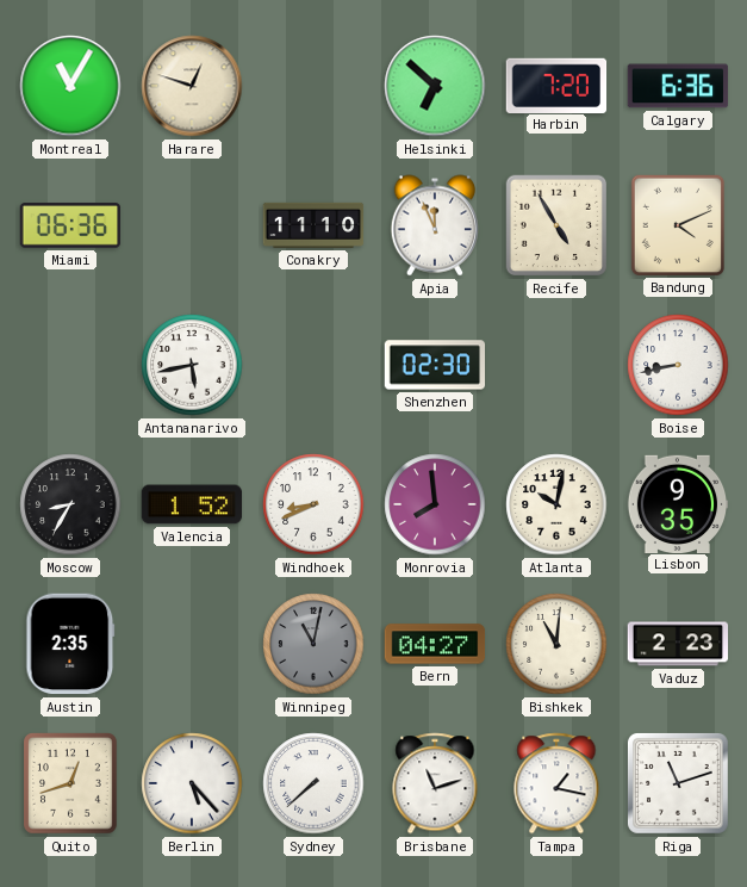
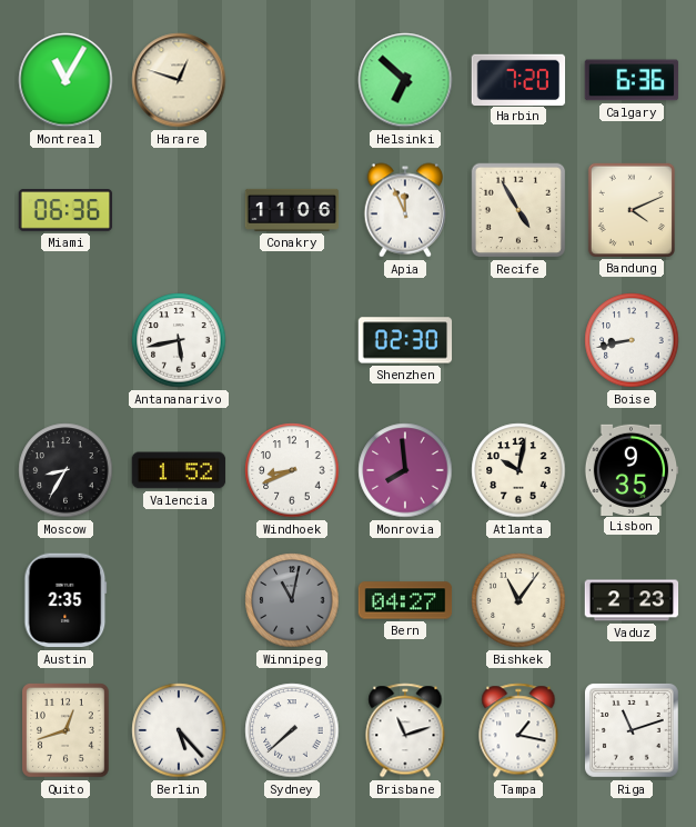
Conakry: 11:10 -> 11:06 (292, 210)
Bishkek: 11:01 -> 11:06 (518, 600)
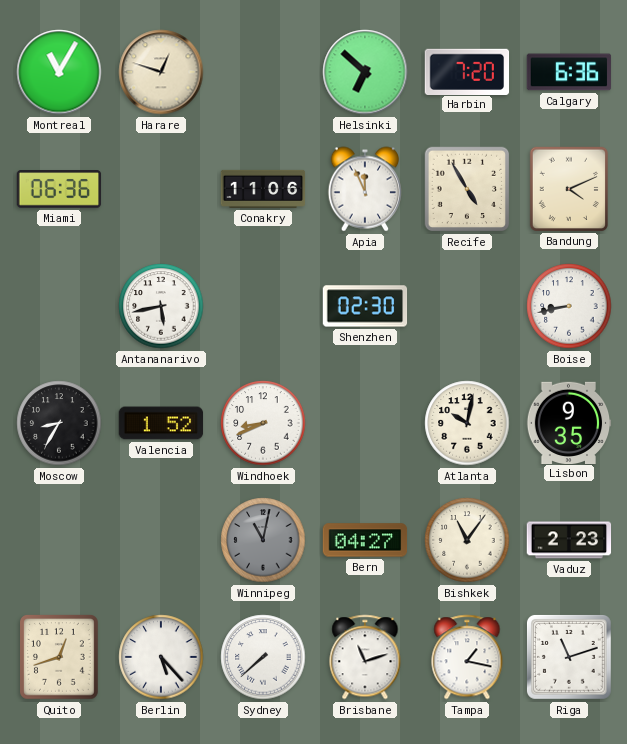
Monrovia: 7:59 -> none (405, 470)
Austin: 2:35 -> none (65, 600)
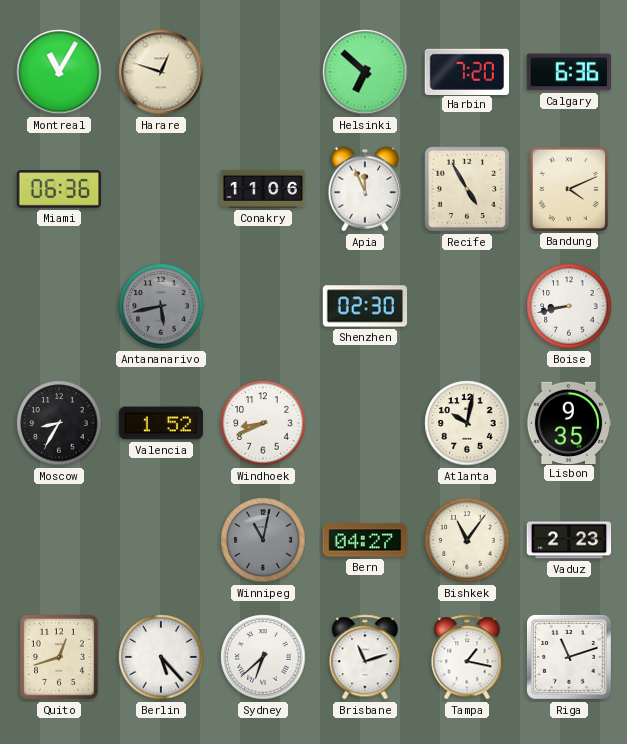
Antananarivo dial: white -> grey (161, 306)
Sydney: 7:38 -> 6:38 (263, 657)
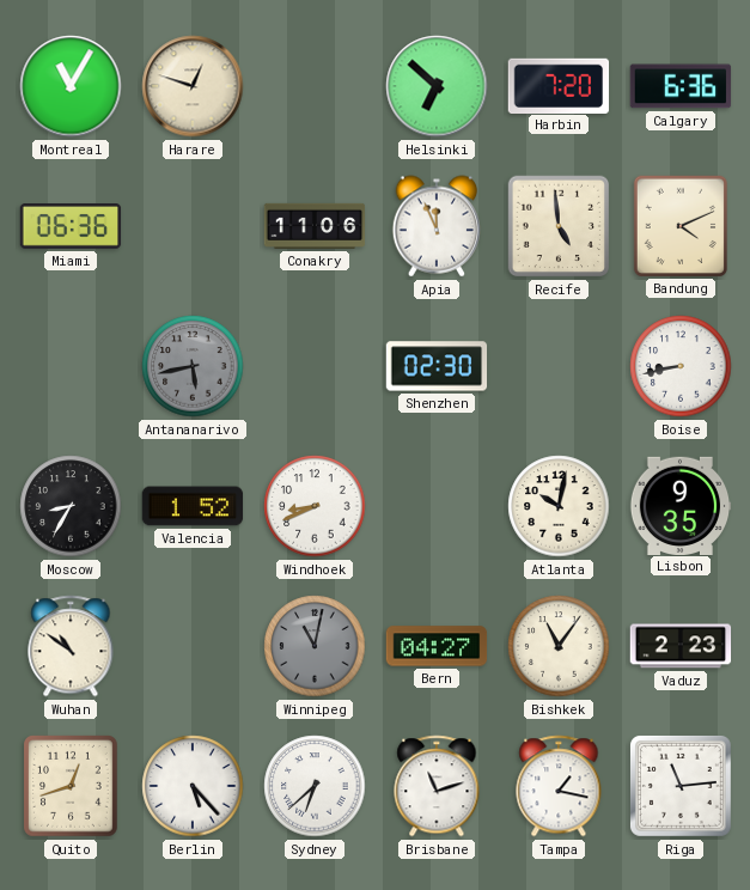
Recife: 4:55 -> 4:59 (559, 226)
Wuhan: none -> 10:51 (71, 646)
Riga: 11:12 -> 11:14 (681, 786)
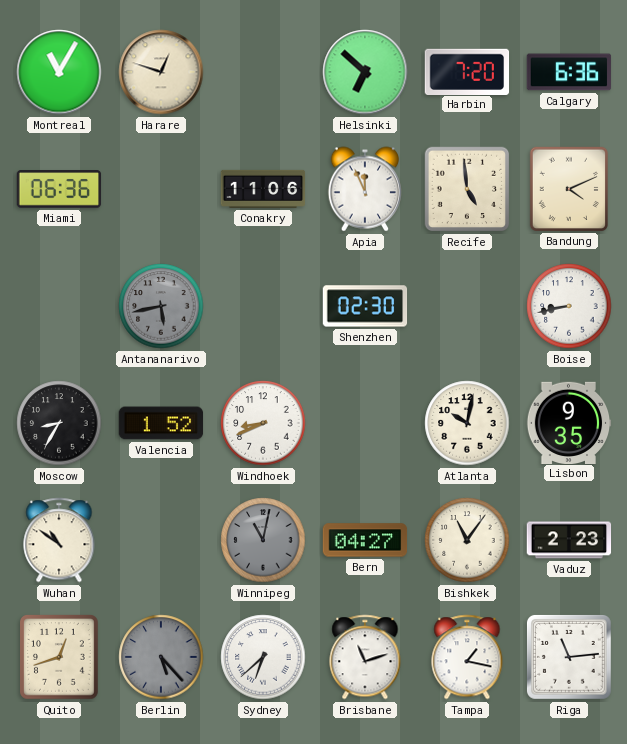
Berlin dial: white -> grey (161, 657)
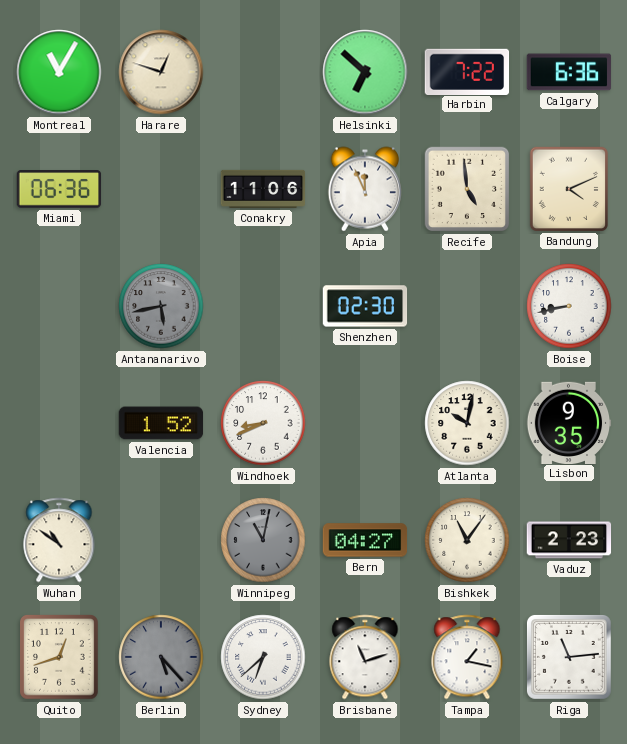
Harbin: 7:20 -> 7:22 (467, 71)
Moscow: 8:35 -> none (59, 423)
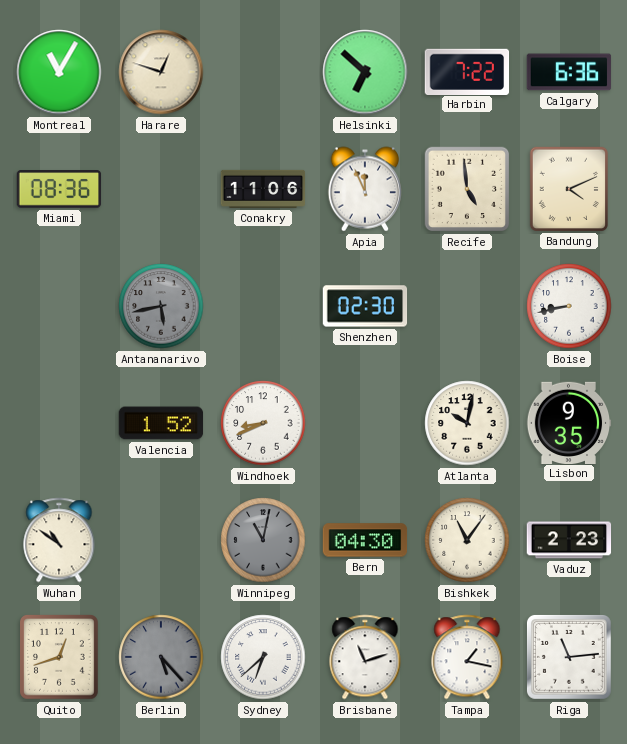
Miami: 06:36 -> 08:36 (59, 189)
Bern: 04:27 -> 04:30 (365, 540)
